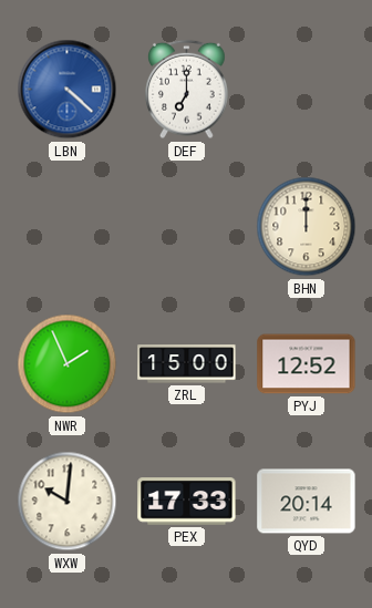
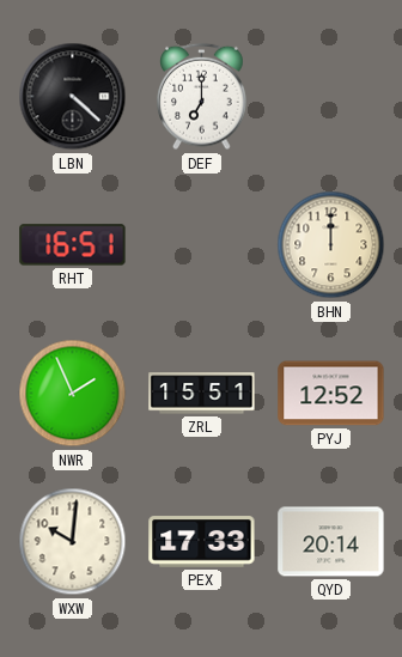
LBN dial: blue -> black (73, 97)
RHT: none -> 16:51 (73, 245)
ZRL: 15:00 -> 15:51 (202, 394)
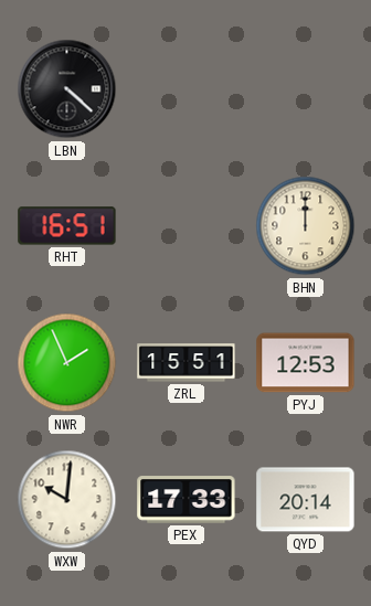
DEF: 7:00 -> none (202, 97)
PYJ: 12:52 -> 12:53 (306, 363)
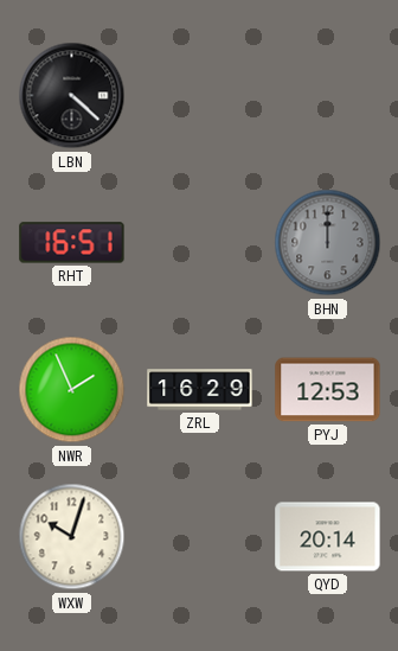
BHN dial: cream -> grey (328, 243)
ZRL: 15:51 -> 16:29 (200, 390)
WXW: 10:01 -> 10:03 (72, 537)
PEX: 17:33 -> none (187, 500)
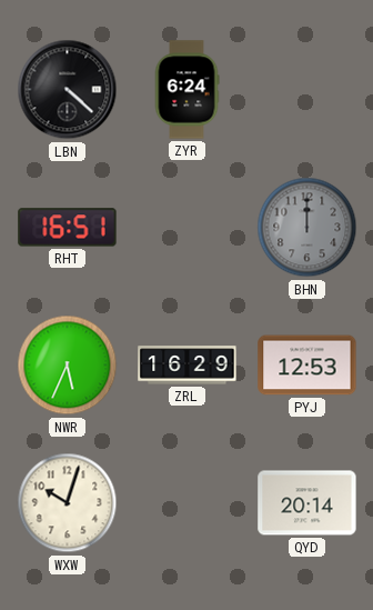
ZYR: none -> 6:24 (186, 90)
NWR: 1:56 -> 5:34 (68, 366)
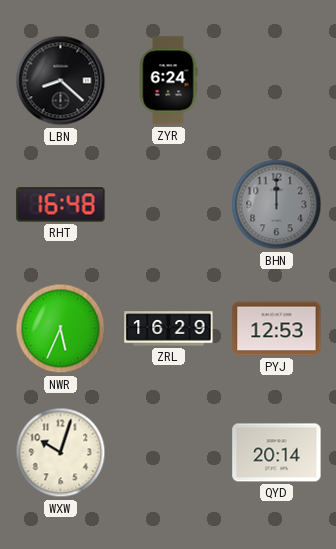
LBN: 4:22 -> 8:22 (61, 81)
RHT: 16:51 -> 16:48 (61, 205)
